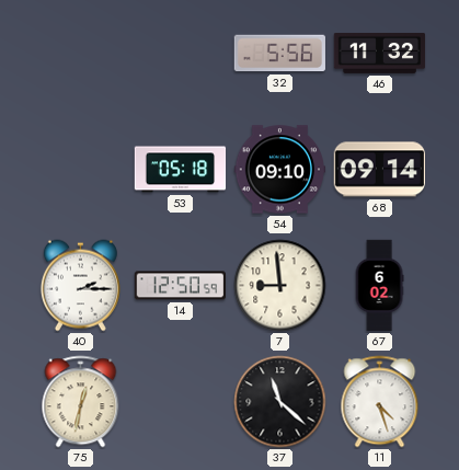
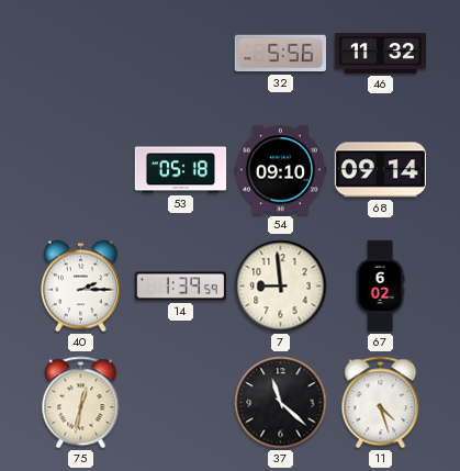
14: 12:50 -> 1:39 (180, 287)
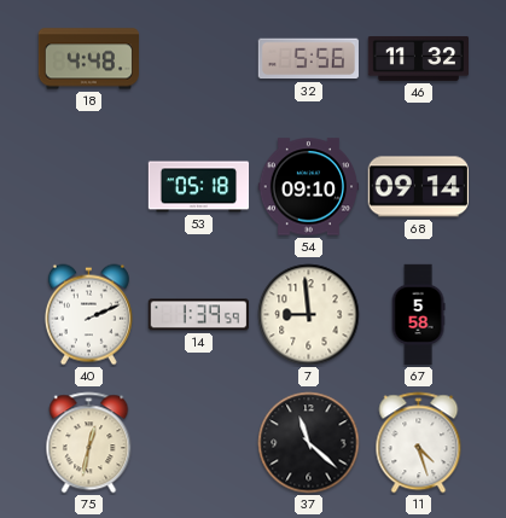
18: none -> 4:48 (88, 59)
40: 2:15 -> 2:11 (88, 315)
67: 6:02 -> 5:58 (418, 315)
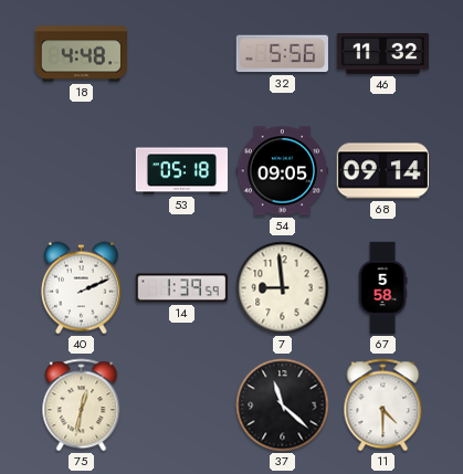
54: 09:10 -> 09:05 (283, 171)
11: 4:27 -> 4:30 (383, 405)
